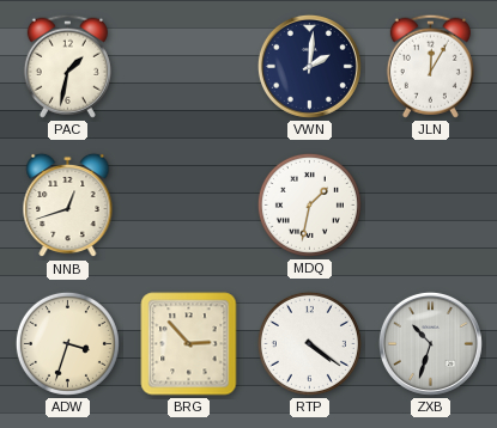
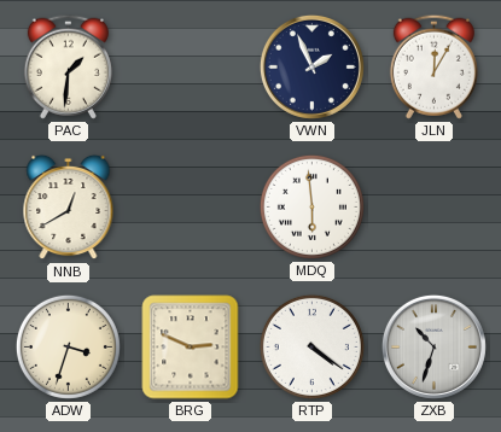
PAC: 1:32 -> 1:31 (68, 66)
VWN: 2:01 -> 1:56 (311, 66)
NNB: 12:42 -> 12:40 (69, 208)
MDQ: 1:32 -> 5:59 (311, 206)
BRG: 2:53 -> 2:49 (191, 348)
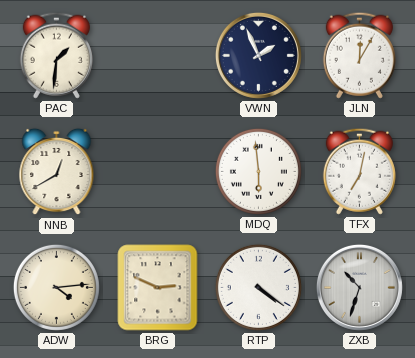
TFX: none -> 7:02 (359, 171)
ADW: 3:33 -> 4:14 (56, 287)
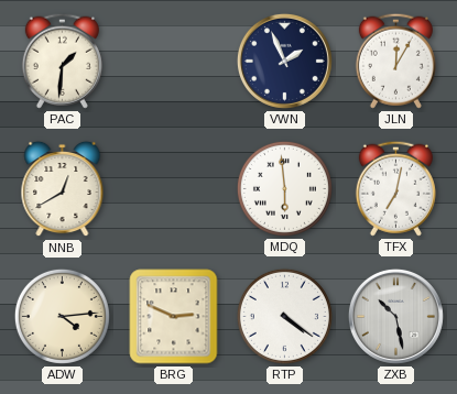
ZXB: 10:33 -> 10:28 (395, 316)
